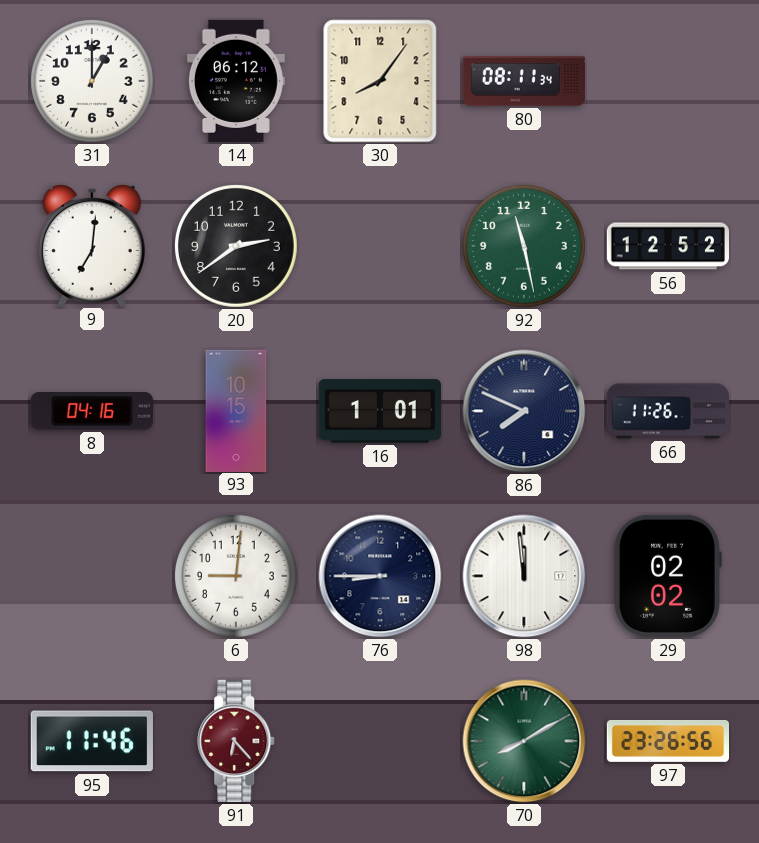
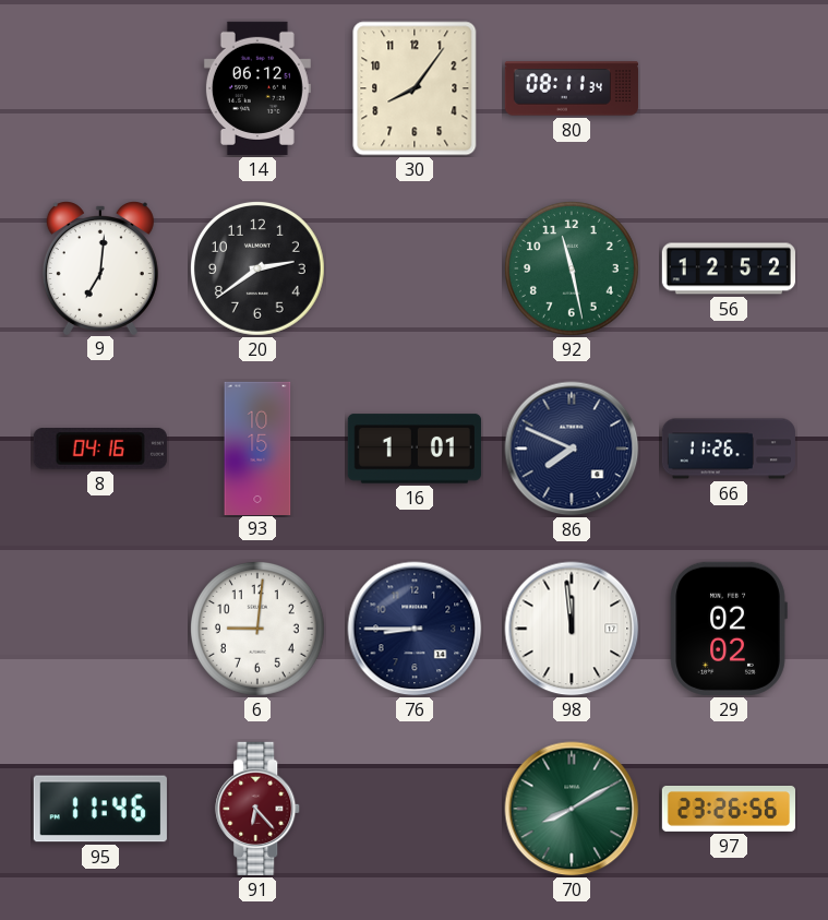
31: 1:00 -> none (92, 81)
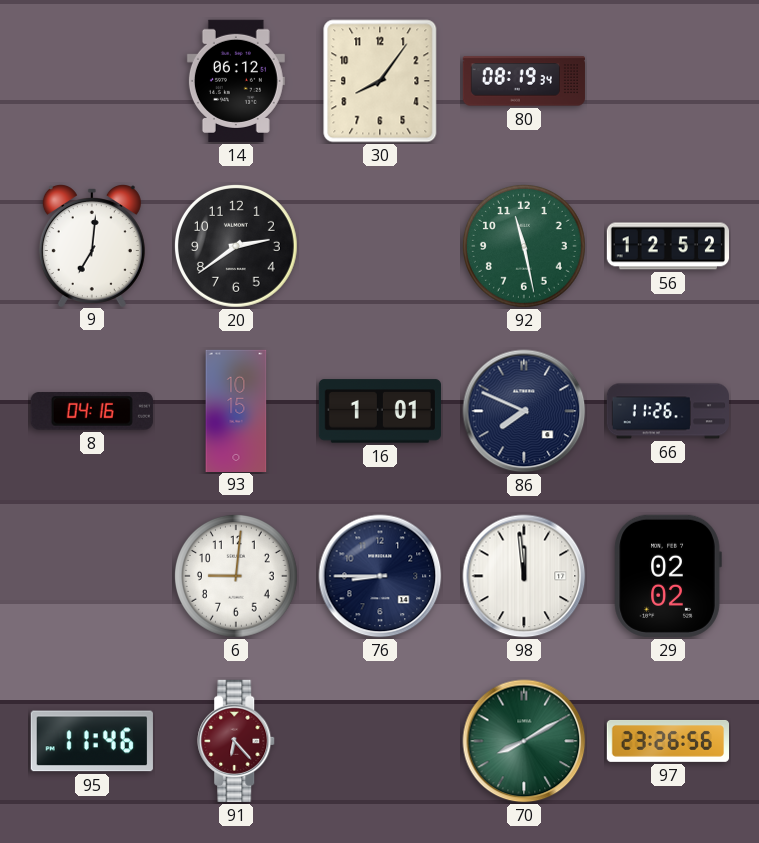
80: 08:11 -> 08:19 (524, 81)
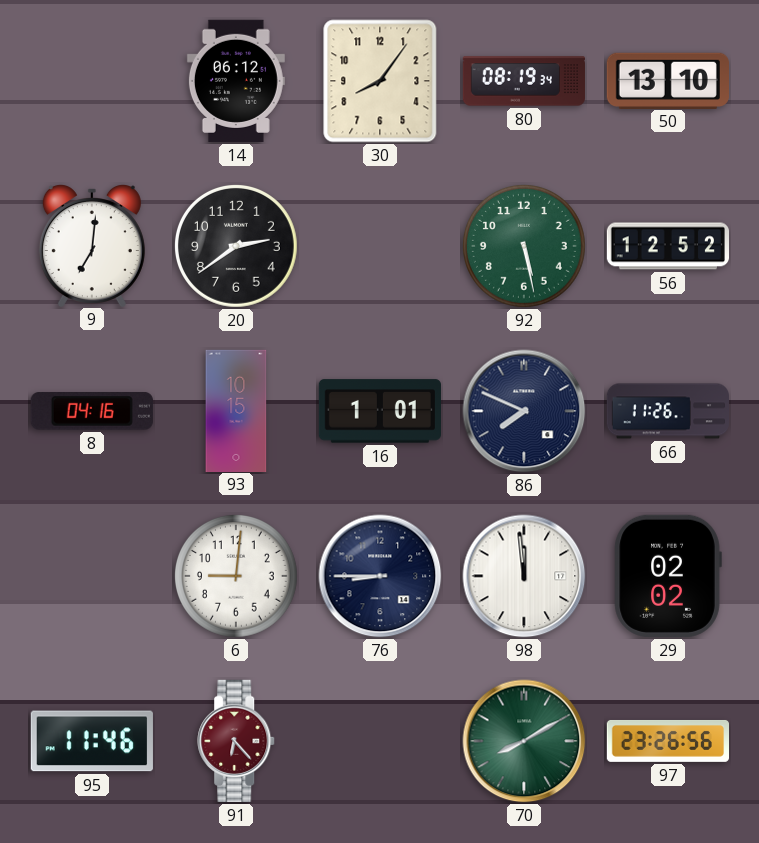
50: none -> 13:10 (668, 80)
92: 11:28 -> 5:28 (524, 246)
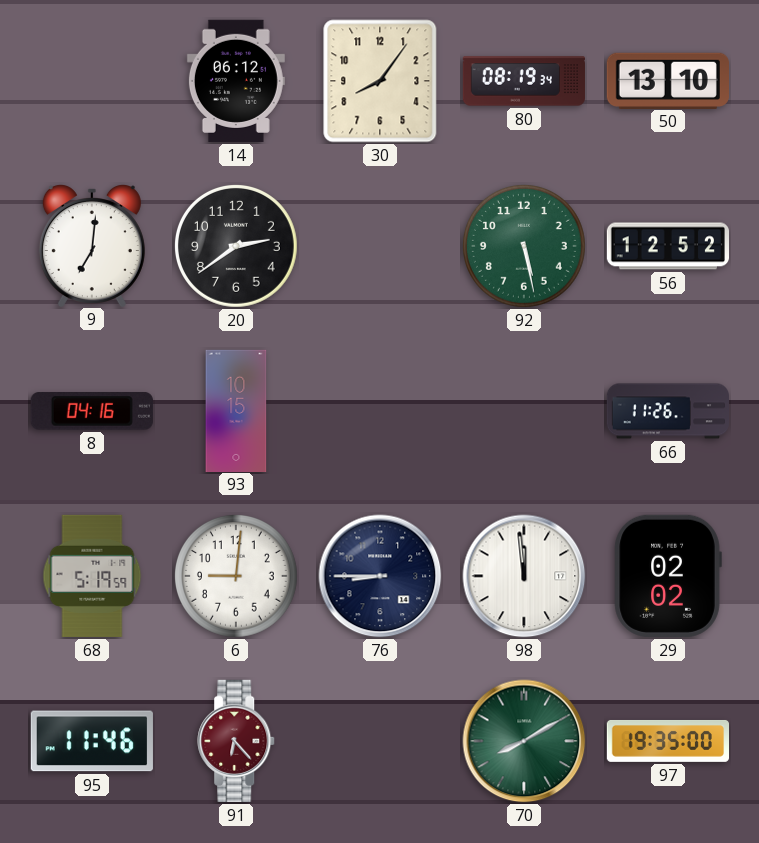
16: 1:01 -> none (380, 411)
86: 7:49 -> none (524, 411)
68: none -> 5:19 (92, 576)
97: 23:26 -> 19:35 (667, 741)
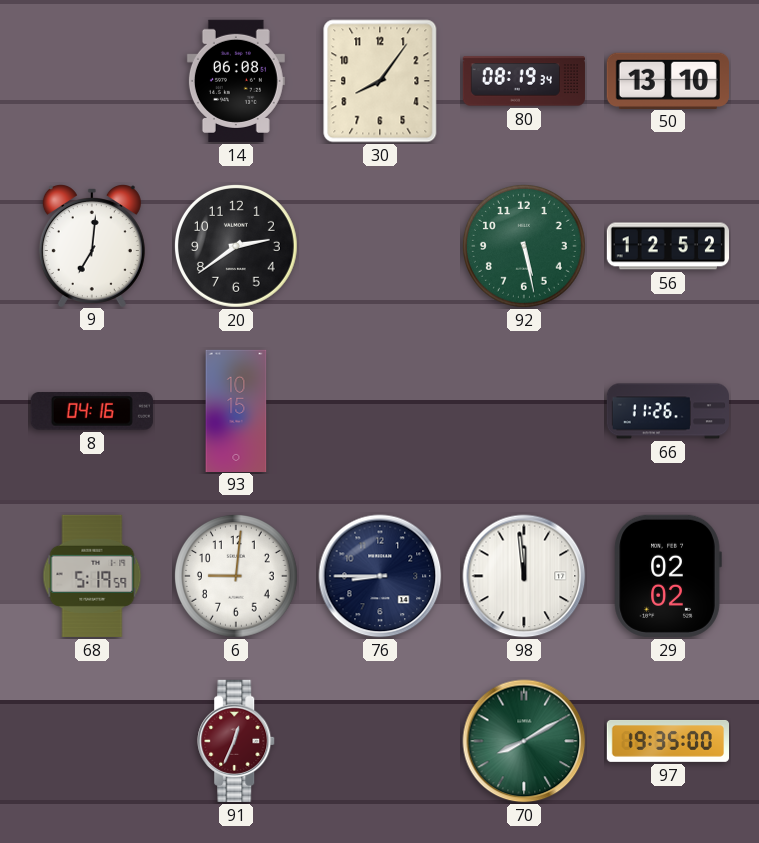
14: 06:12 -> 06:08 (236, 81)
95: 11:46 -> none (92, 741)
91: 6:23 -> 12:34 (237, 741)
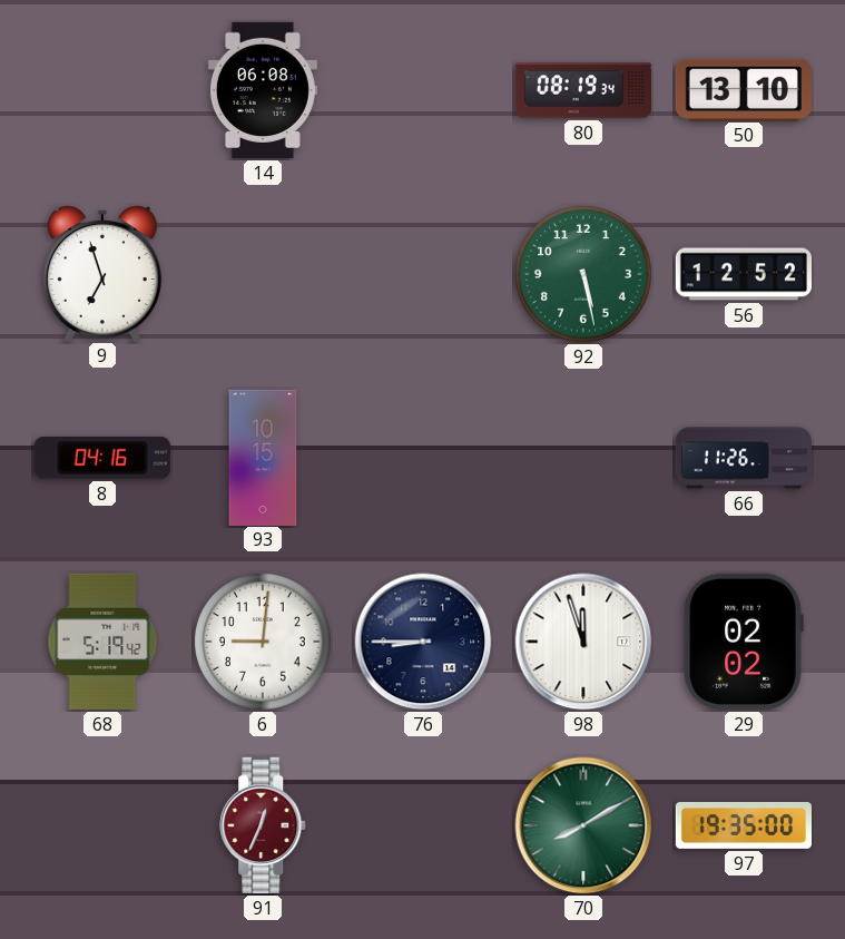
30: 8:06 -> none (380, 81)
9: 7:01 -> 6:57 (102, 274)
20: 2:39 -> none (236, 246)
68: 5:19:59 -> 5:19:42 (102, 642)
98: 11:59 -> 11:57 (583, 642)
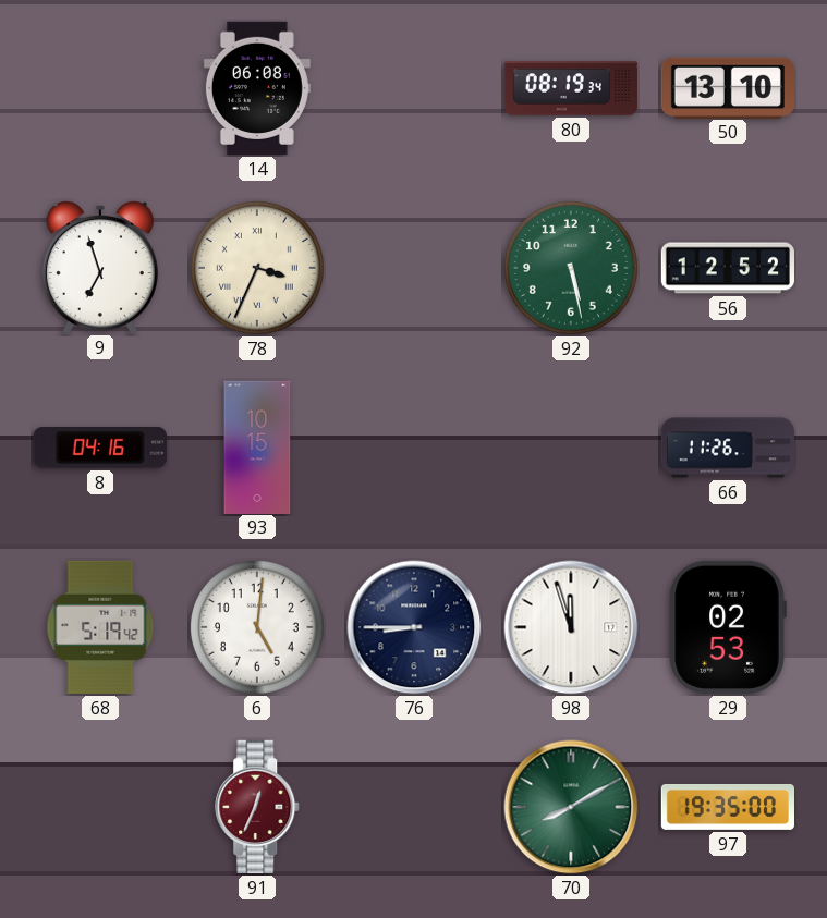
78: none -> 3:34 (257, 268)
6: 9:01 -> 5:01 (257, 627)
29: 02:02 -> 02:53 (728, 627)
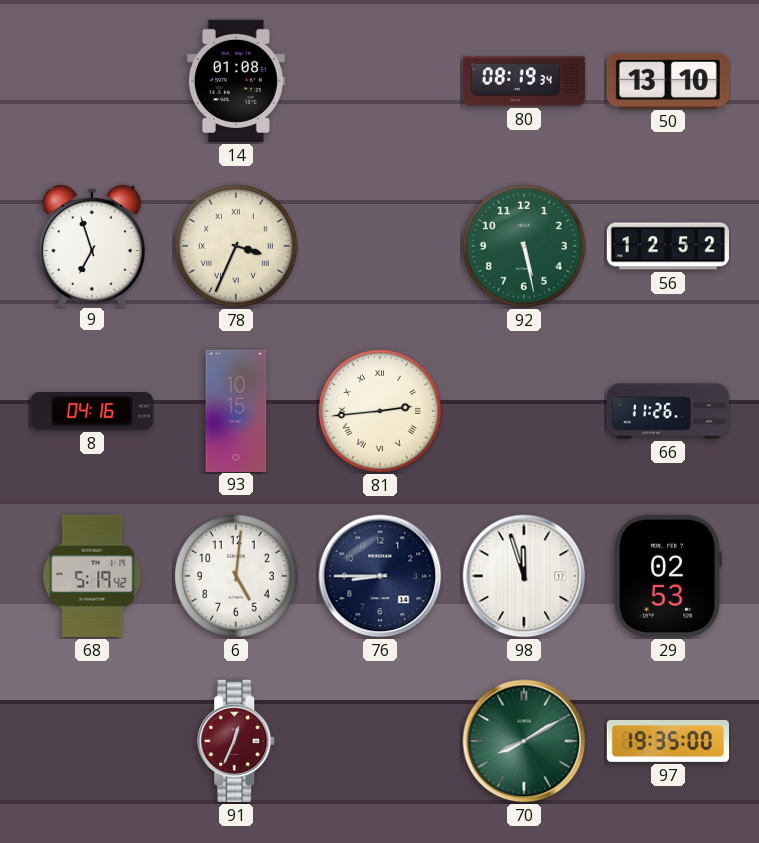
14: 06:08 -> 01:08 (236, 81)
81: none -> 2:44 (380, 411)
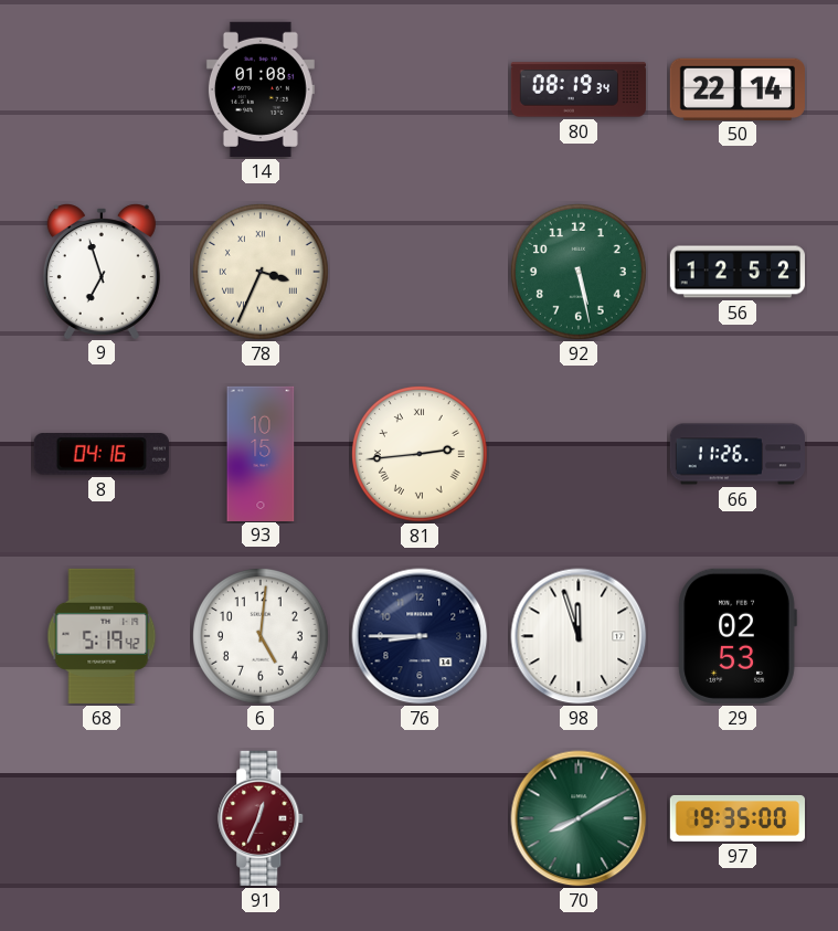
50: 13:10 -> 22:14 (738, 88)
